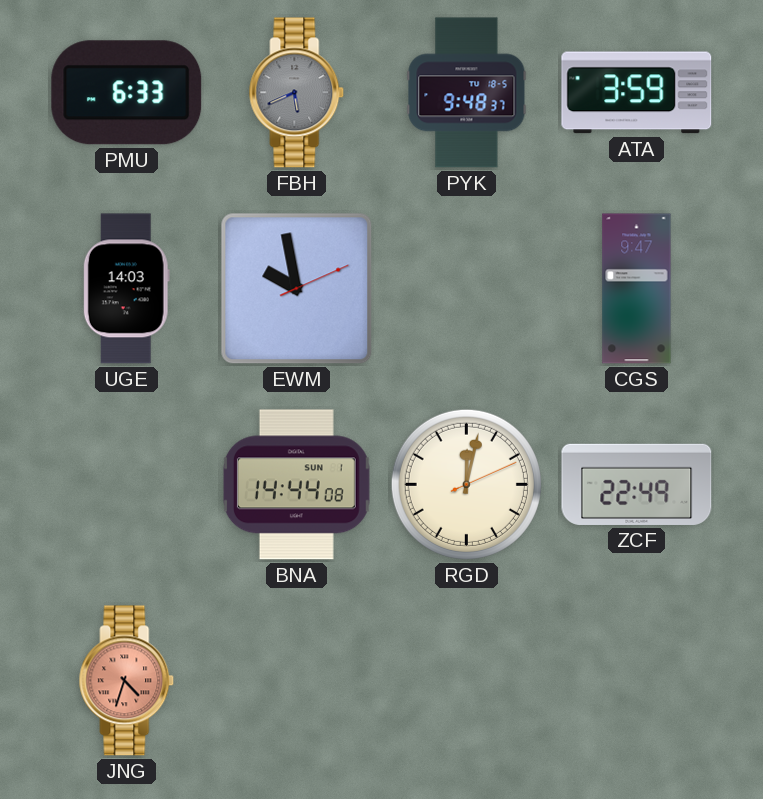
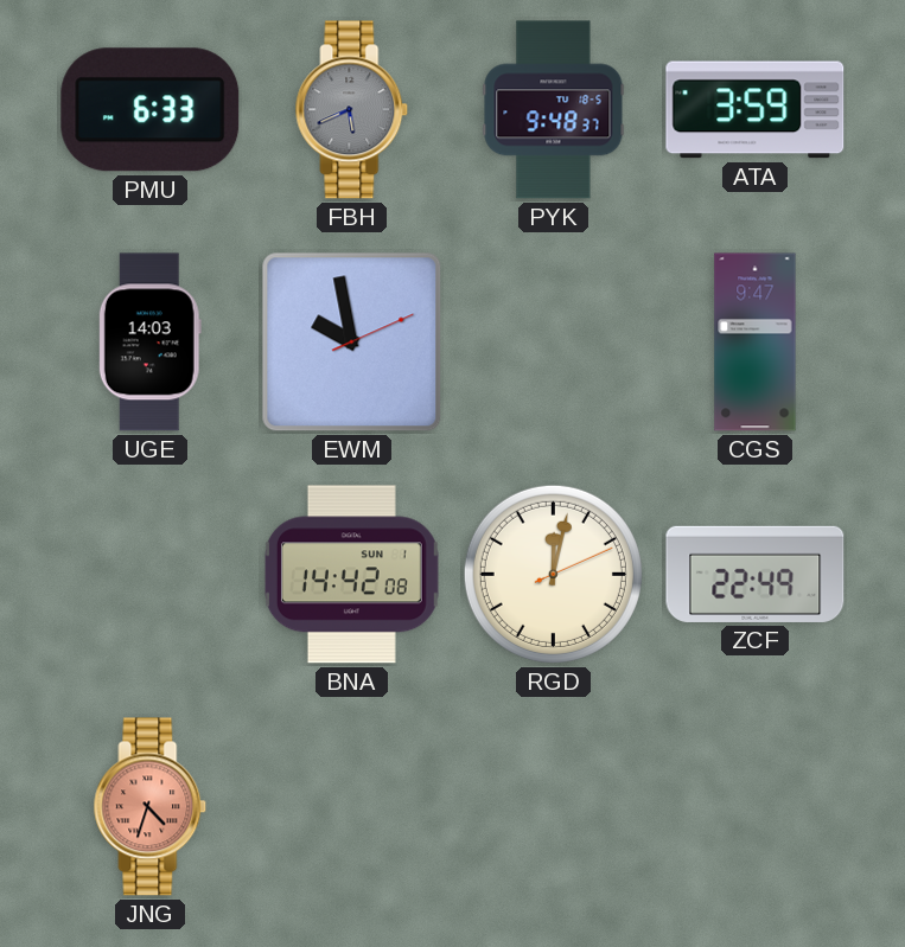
BNA: 14:44 -> 14:42 (351, 575)
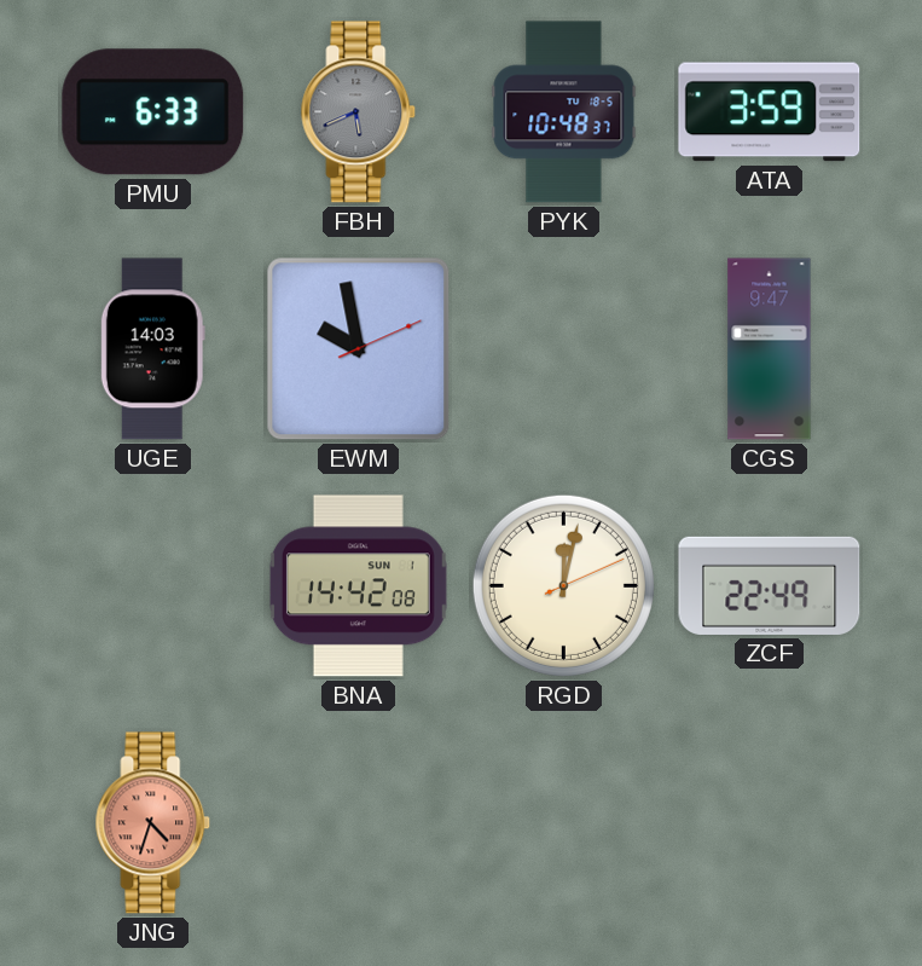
PYK: 9:48 -> 10:48 (564, 112)
